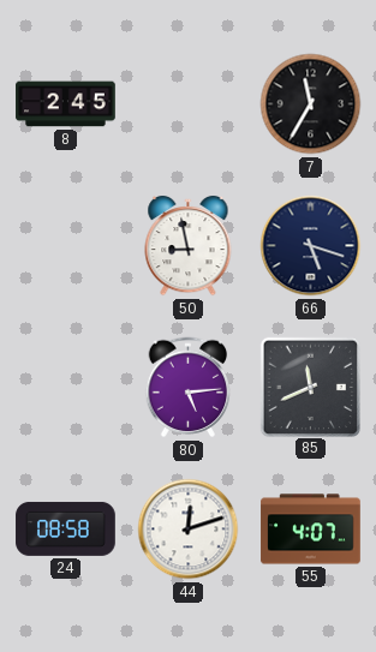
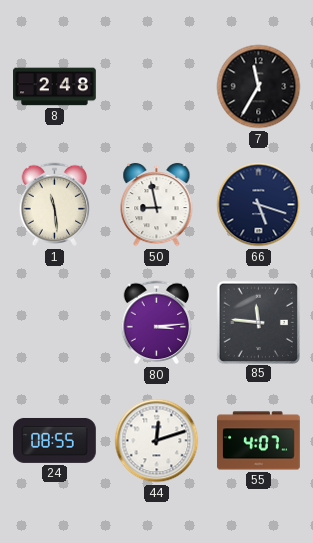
8: 2:45 -> 2:48 (55, 87)
1: none -> 11:29 (55, 205)
80: 5:14 -> 3:14 (157, 323)
85: 11:41 -> 11:46 (258, 322)
24: 08:58 -> 08:55 (55, 440)
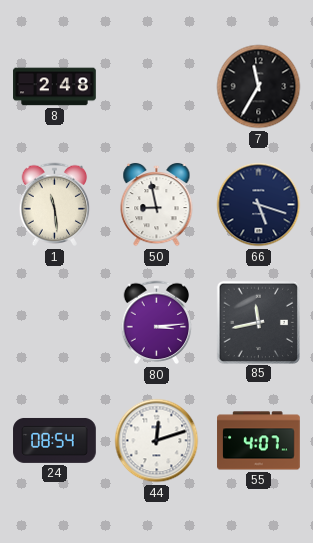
85: 11:46 -> 11:43 (258, 322)
24: 08:55 -> 08:54 (55, 440)
